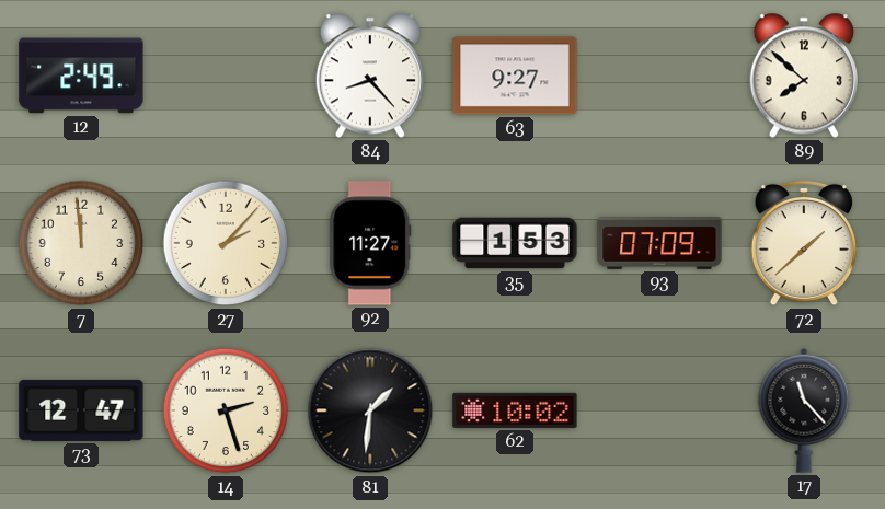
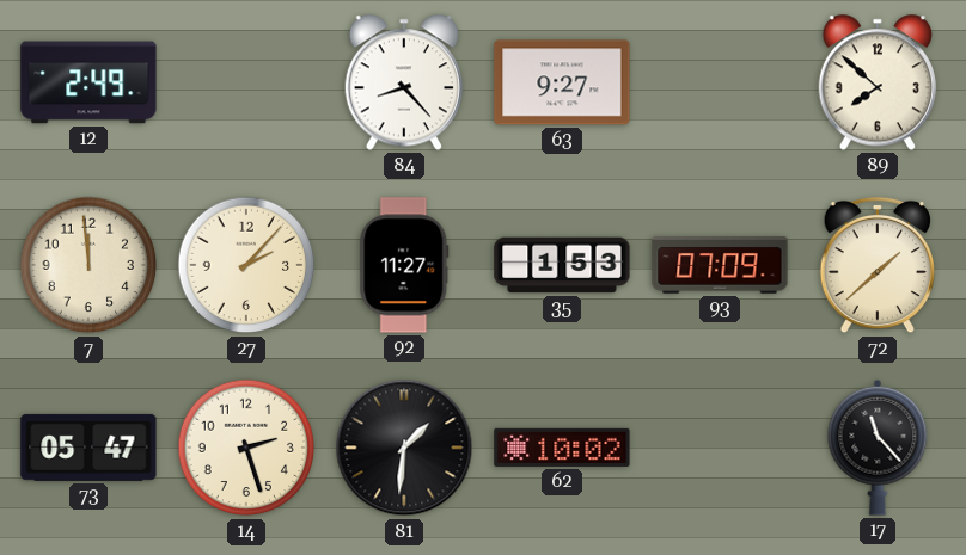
73: 12:47 -> 05:47 (88, 448)
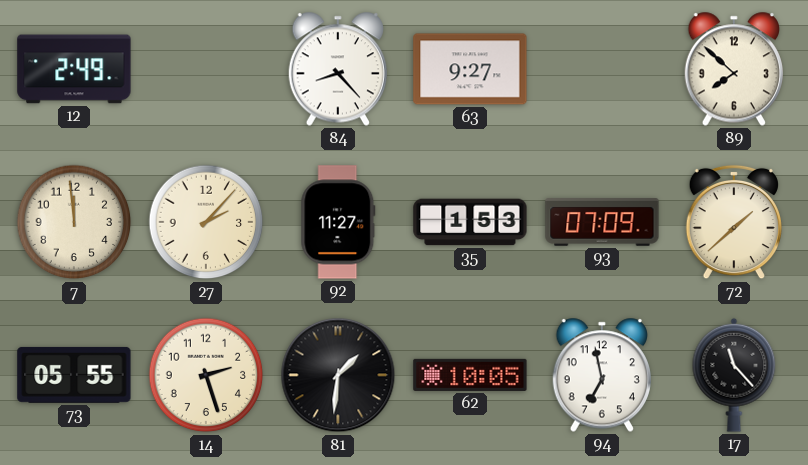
73: 05:47 -> 05:55 (74, 375)
62: 10:02 -> 10:05 (470, 375)
94: none -> 6:58 (601, 375)
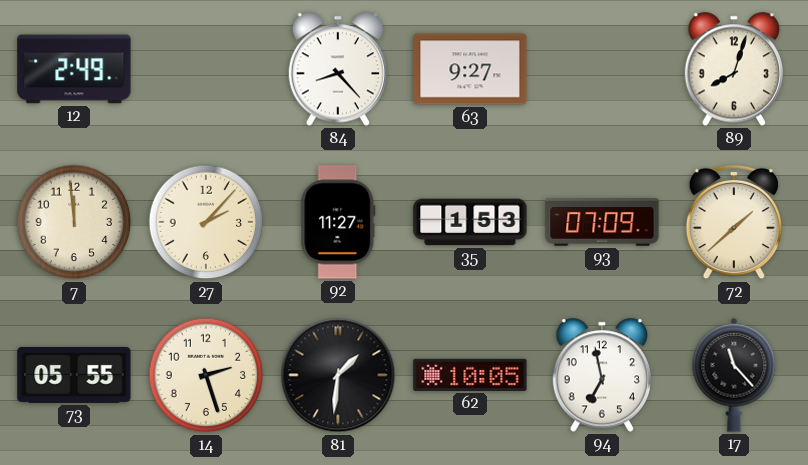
89: 7:52 -> 8:03 (733, 69)
